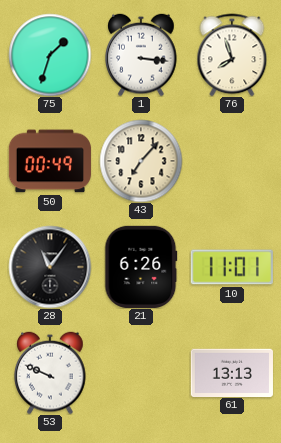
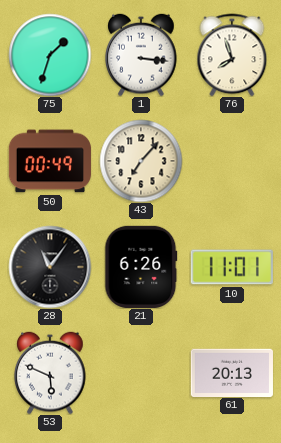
53: 9:49 -> 5:49 (50, 373)
61: 13:13 -> 20:13 (231, 372)
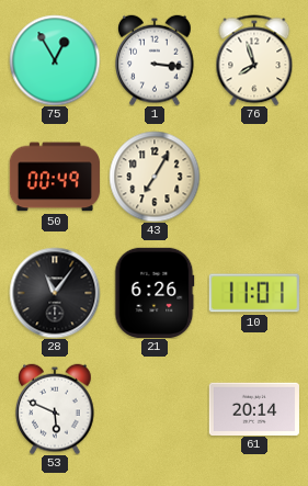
75: 1:33 -> 12:55 (55, 60)
43: 7:07 -> 7:05 (155, 177)
61: 20:13 -> 20:14 (253, 408)
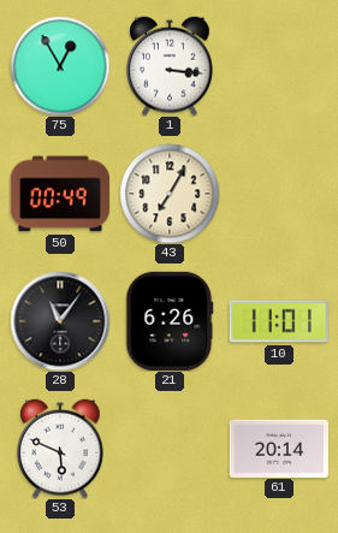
76: 7:57 -> none (254, 60)
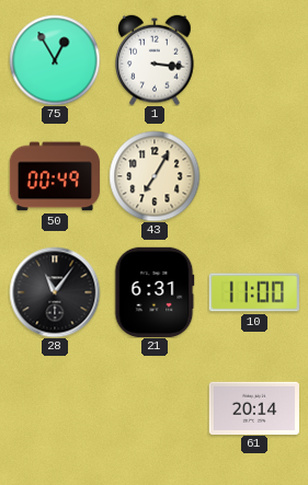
21: 6:26 -> 6:31 (155, 291)
10: 11:01 -> 11:00 (254, 292)
53: 5:49 -> none (60, 449)
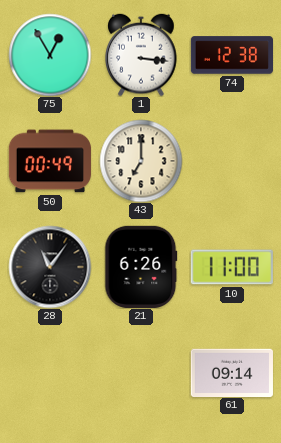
74: none -> 12:38 (231, 55)
43: 7:05 -> 7:00 (141, 161)
21: 6:31 -> 6:26 (141, 266)
61: 20:14 -> 09:14 (231, 372)
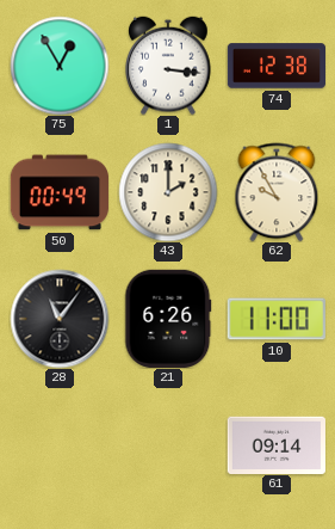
43: 7:00 -> 2:00 (168, 192)
62: none -> 9:55 (277, 192)
